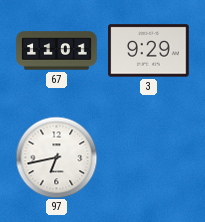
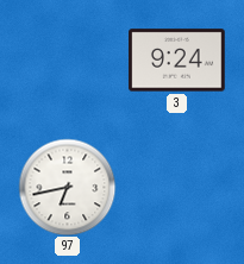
67: 11:01 -> none (57, 51)
3: 9:29 -> 9:24 (177, 61)
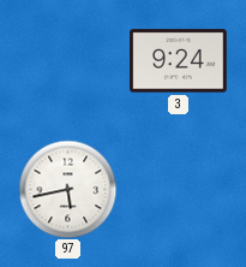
97: 6:43 -> 5:43 (67, 189)
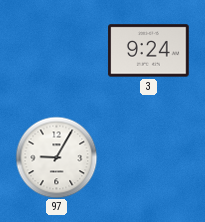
97: 5:43 -> 9:05 (56, 157)
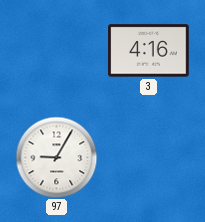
3: 9:24 -> 4:16 (149, 51)
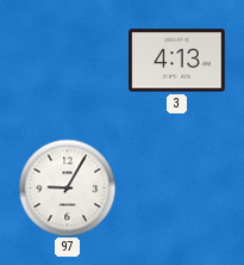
3: 4:16 -> 4:13 (177, 61)
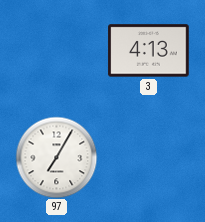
97: 9:05 -> 7:05 (56, 157)
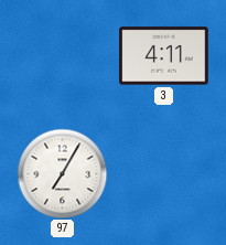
3: 4:13 -> 4:11 (164, 56)
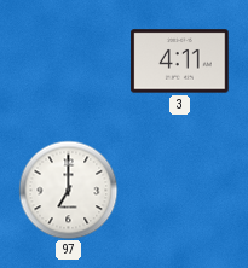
97: 7:05 -> 7:00 (68, 190)
